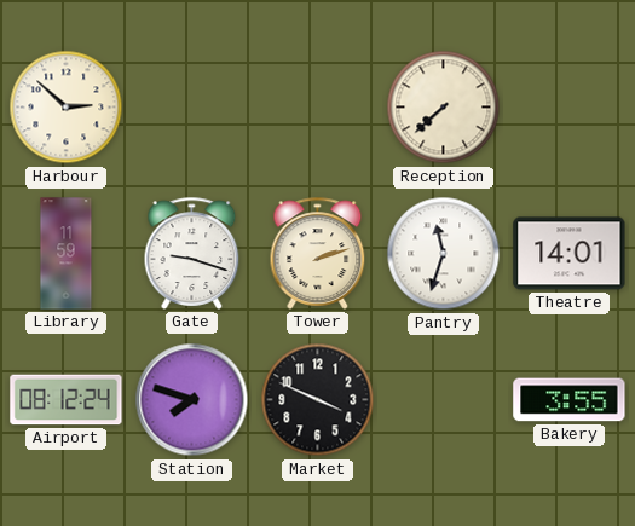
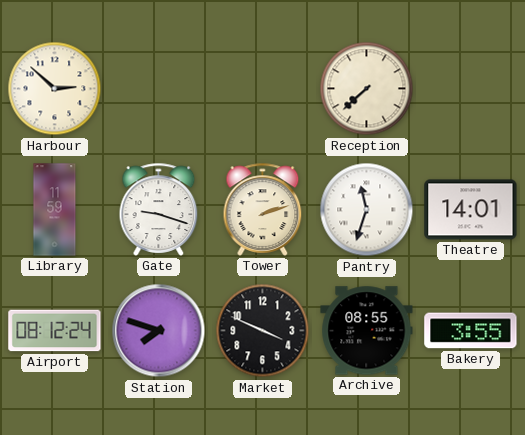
Archive: none -> 08:55 (367, 331)
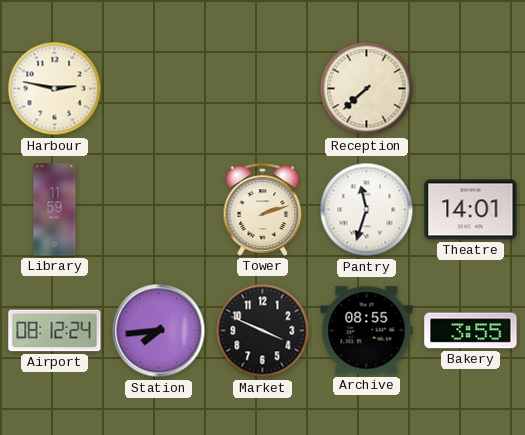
Harbour: 2:52 -> 2:47 (55, 89)
Gate: 9:18 -> none (159, 209)
Station: 7:48 -> 7:44 (159, 331)
